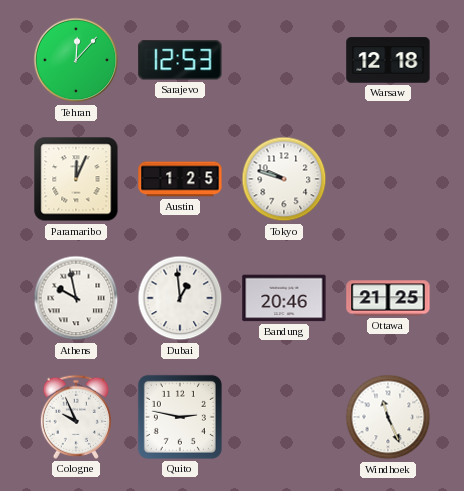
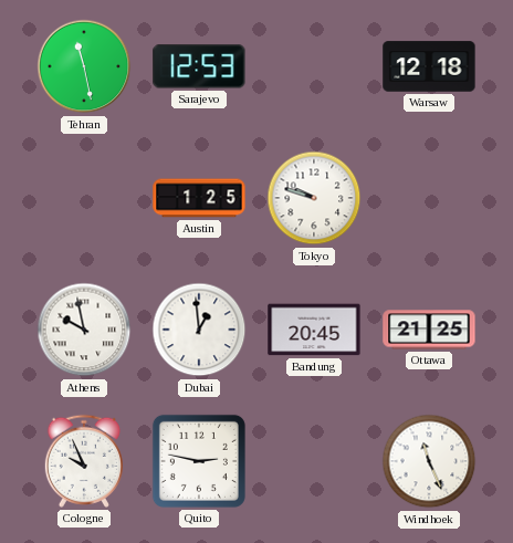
Tehran: 12:07 -> 11:28 (84, 66)
Paramaribo: 12:04 -> none (76, 179)
Bandung: 20:46 -> 20:45 (314, 330)
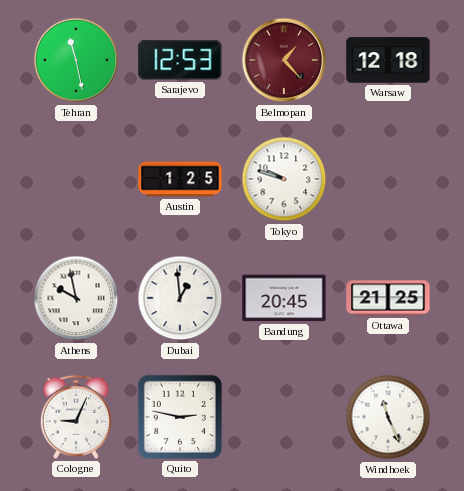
Belmopan: none -> 1:23 (284, 60)
Cologne: 9:56 -> 9:04 (76, 417)
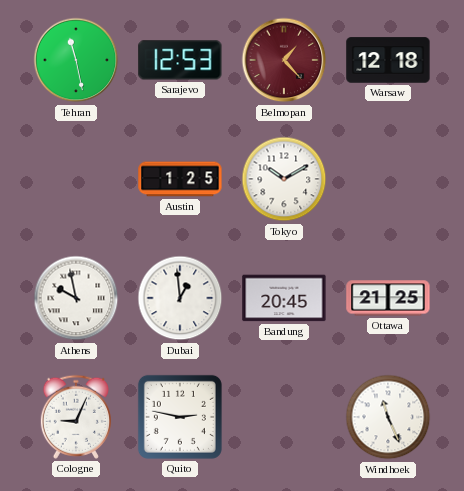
Tokyo: 9:48 -> 10:10 (284, 179)
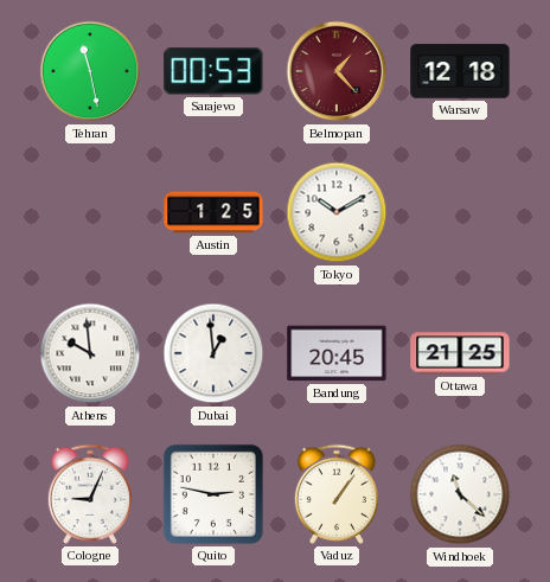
Sarajevo: 12:53 -> 00:53 (213, 71)
Athens: 9:58 -> 9:59 (90, 353)
Vaduz: none -> 1:06 (337, 494)
Windhoek: 11:26 -> 11:22 (460, 494)
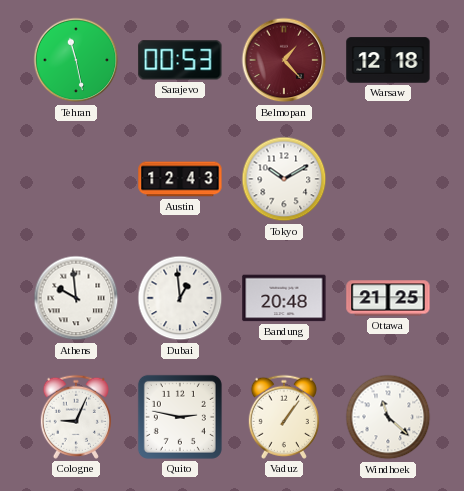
Austin: 1:25 -> 12:43 (180, 179)
Bandung: 20:45 -> 20:48 (284, 298)
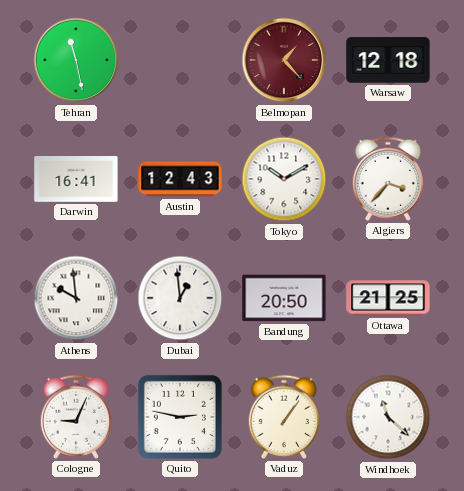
Sarajevo: 00:53 -> none (180, 60)
Darwin: none -> 16:41 (76, 180)
Algiers: none -> 3:37 (388, 179)
Bandung: 20:48 -> 20:50 (284, 298)
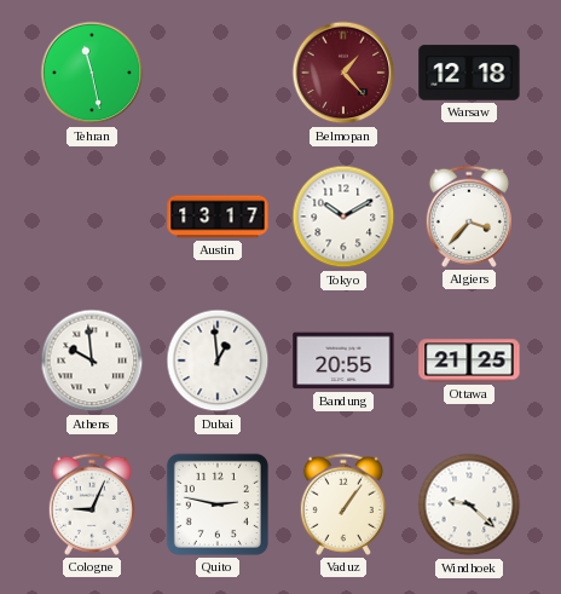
Darwin: 16:41 -> none (76, 180)
Austin: 12:43 -> 13:17 (218, 217)
Bandung: 20:50 -> 20:55 (343, 361)
Windhoek: 11:22 -> 9:22 (469, 504)
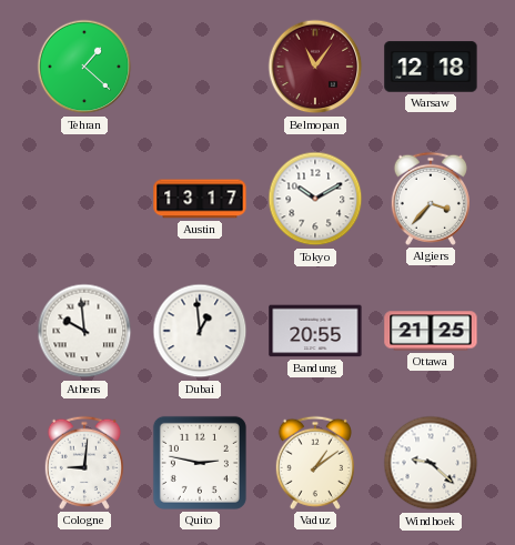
Tehran: 11:28 -> 1:22 (84, 67)
Belmopan: 1:23 -> 11:06 (315, 67)
Cologne: 9:04 -> 9:01 (84, 463)
Vaduz: 1:06 -> 1:09 (315, 463)
